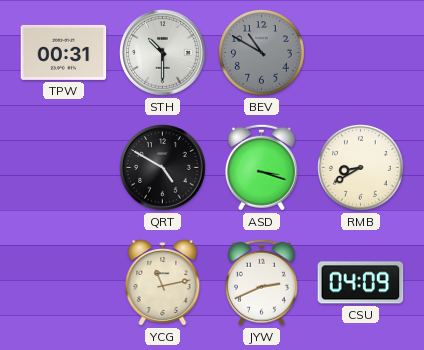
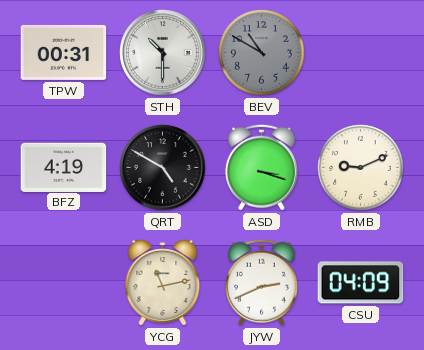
BFZ: none -> 4:19 (64, 167)
RMB: 8:40 -> 9:11 (361, 168)
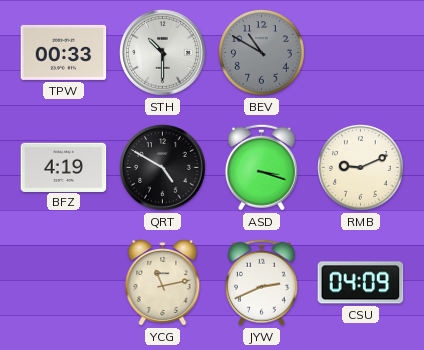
TPW: 00:31 -> 00:33 (64, 52)
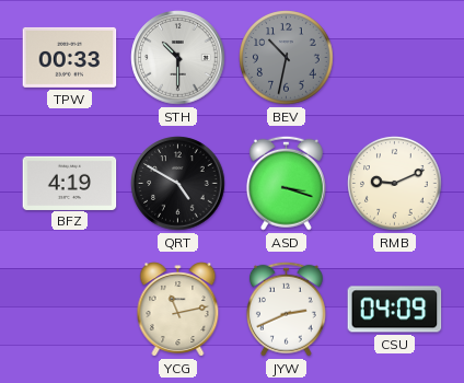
BEV: 10:50 -> 10:32 (287, 58)
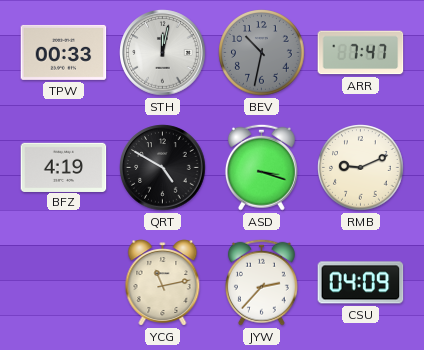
STH: 10:30 -> 12:02 (163, 53)
ARR: none -> 7:47 (361, 53)
JYW: 2:41 -> 2:37 (261, 282)
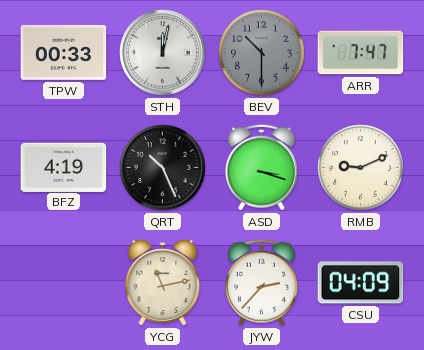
BEV: 10:32 -> 10:30 (262, 53)
QRT: 4:50 -> 10:26 (163, 168)
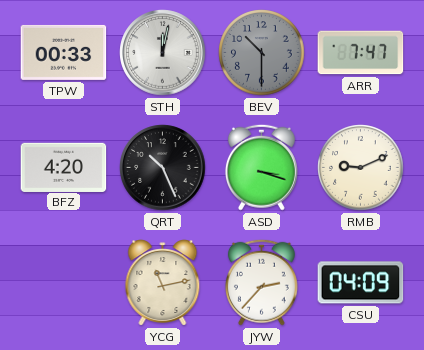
BFZ: 4:19 -> 4:20 (64, 167)
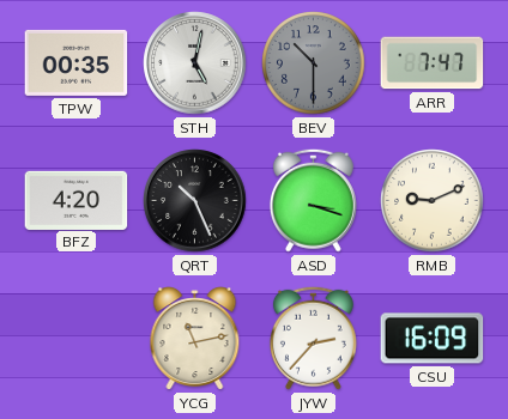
TPW: 00:33 -> 00:35 (77, 62)
STH: 12:02 -> 5:02 (195, 63)
CSU: 04:09 -> 16:09 (433, 339)
